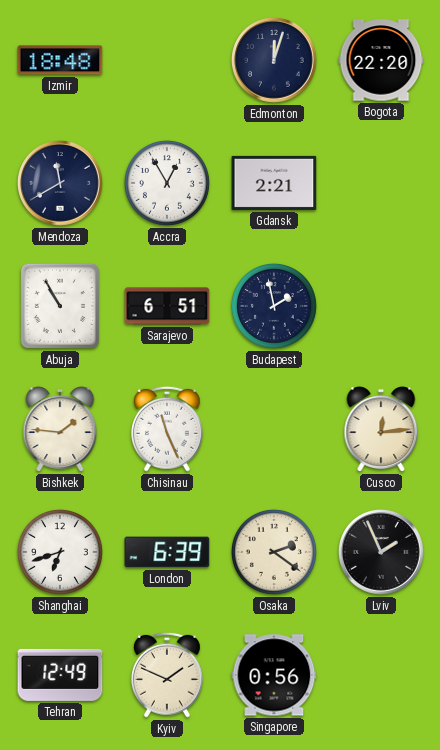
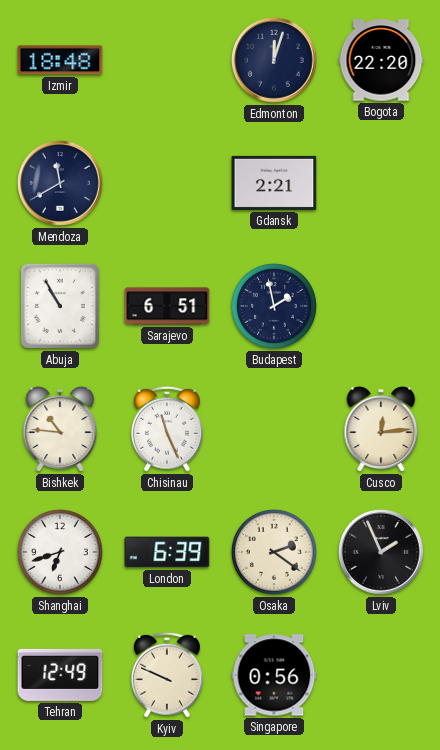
Accra: 12:55 -> none (167, 183)
Bishkek: 1:46 -> 10:46 (60, 429)
Kyiv: 1:49 -> 9:49 (167, 675)
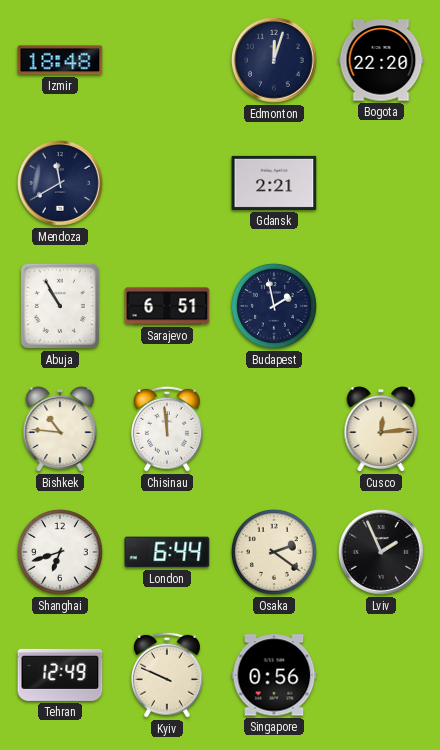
Chisinau: 11:26 -> 11:59 (167, 429)
London: 6:39 -> 6:44 (167, 552)
